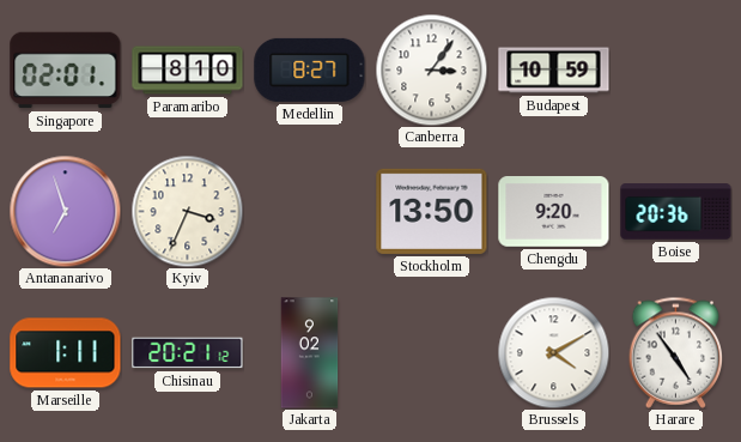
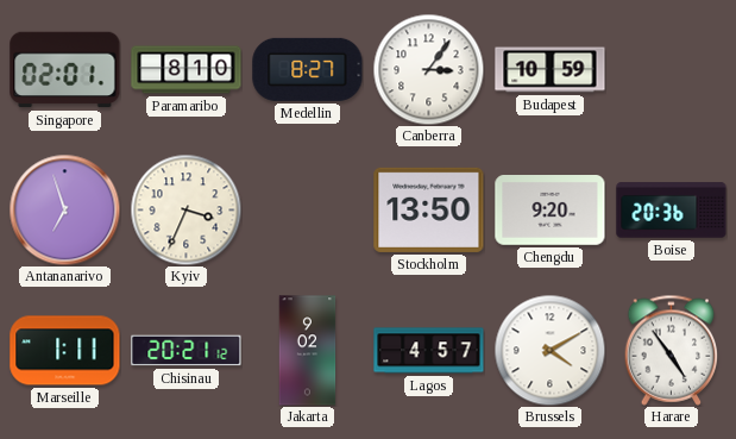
Lagos: none -> 4:57 (429, 351)
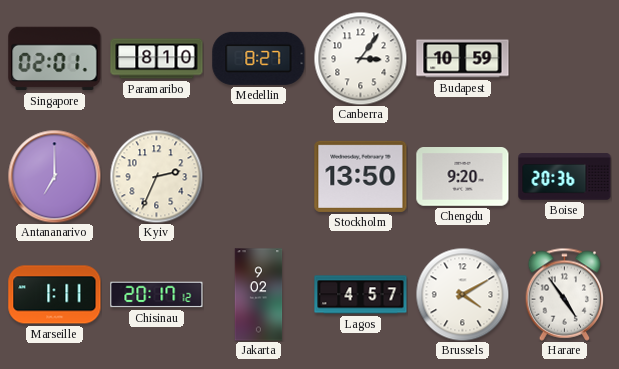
Antananarivo: 6:57 -> 7:00 (54, 176)
Kyiv: 3:34 -> 2:34 (156, 176)
Chisinau: 20:21 -> 20:17 (157, 295)
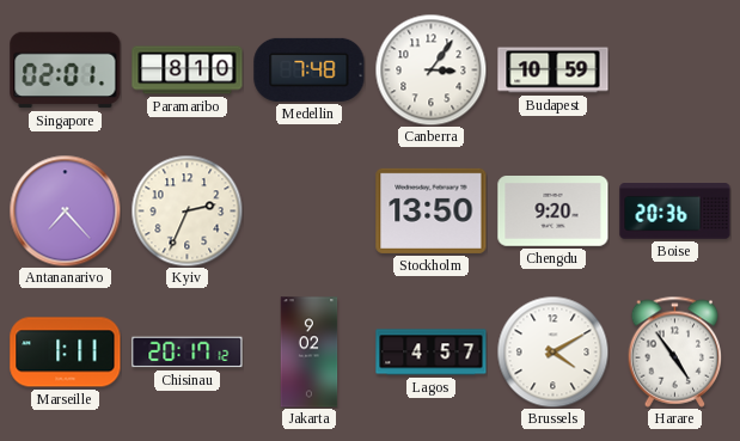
Medellin: 8:27 -> 7:48 (310, 69)
Antananarivo: 7:00 -> 7:23 (65, 210)
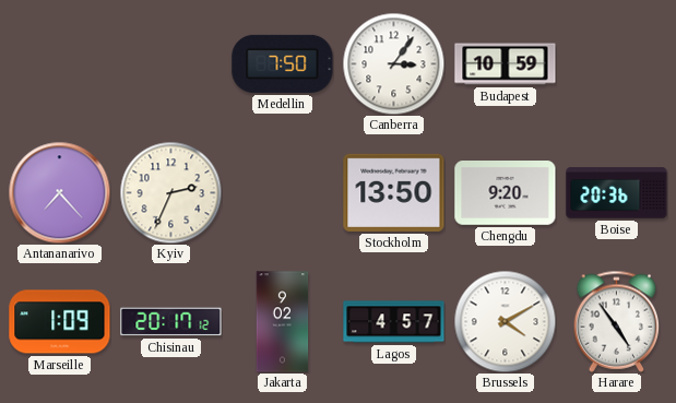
Singapore: 02:01 -> none (66, 71)
Paramaribo: 8:10 -> none (188, 71)
Medellin: 7:48 -> 7:50 (283, 63)
Marseille: 1:11 -> 1:09 (60, 322)
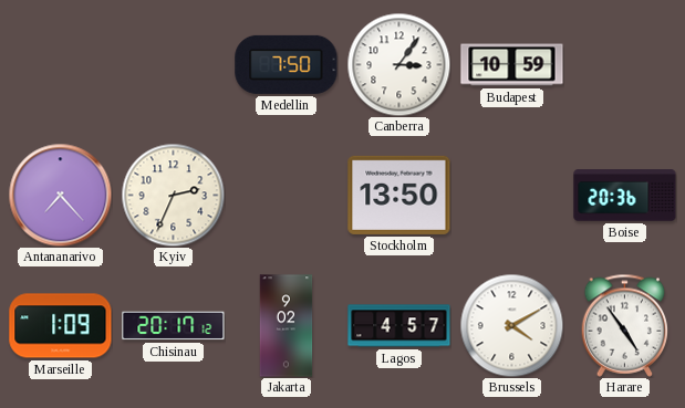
Chengdu: 9:20 -> none (506, 193)
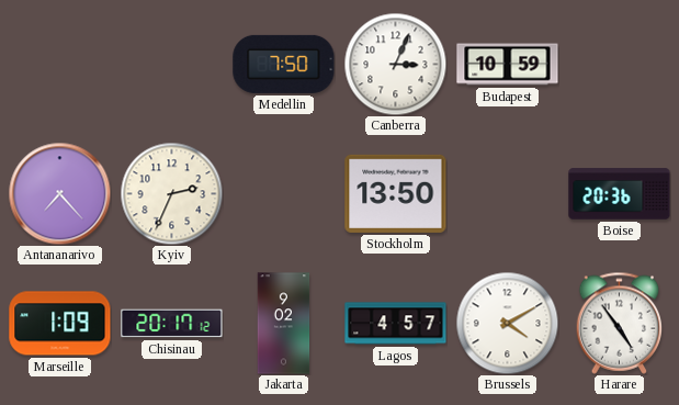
Canberra: 3:06 -> 3:04 (395, 64)
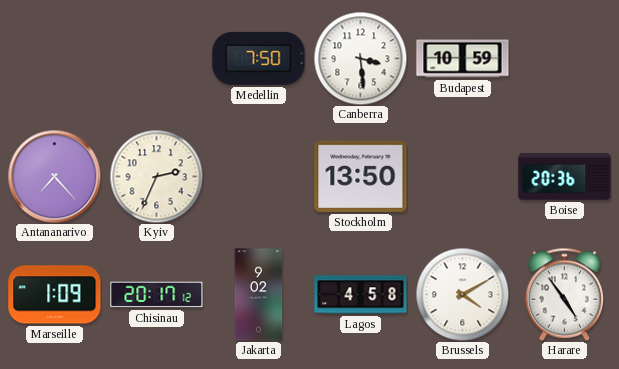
Canberra: 3:04 -> 3:29 (360, 58)
Lagos: 4:57 -> 4:58 (361, 295)
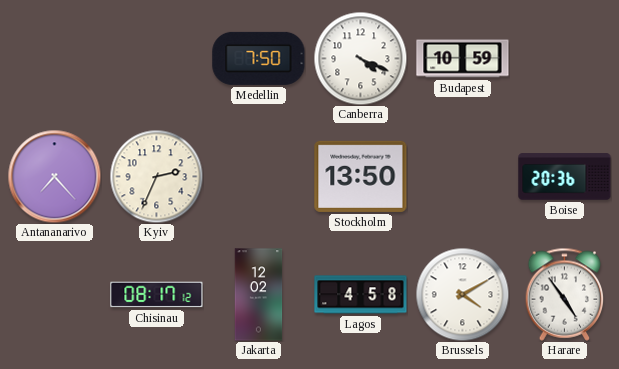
Canberra: 3:29 -> 4:19 (360, 58)
Marseille: 1:09 -> none (55, 295)
Chisinau: 20:17 -> 08:17 (157, 295)
Jakarta: 9:02 -> 12:02 (259, 295)
